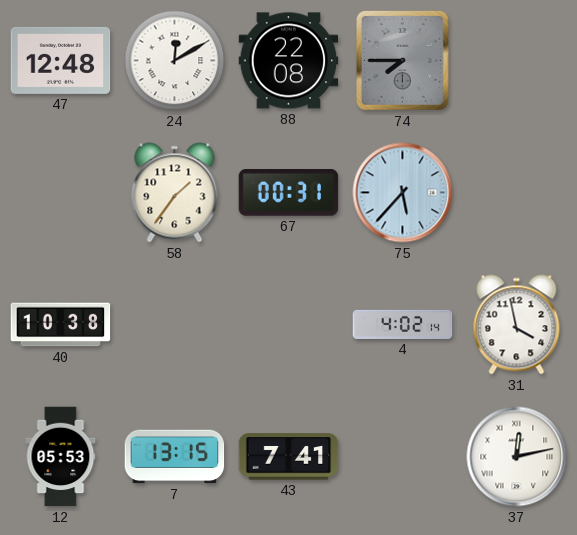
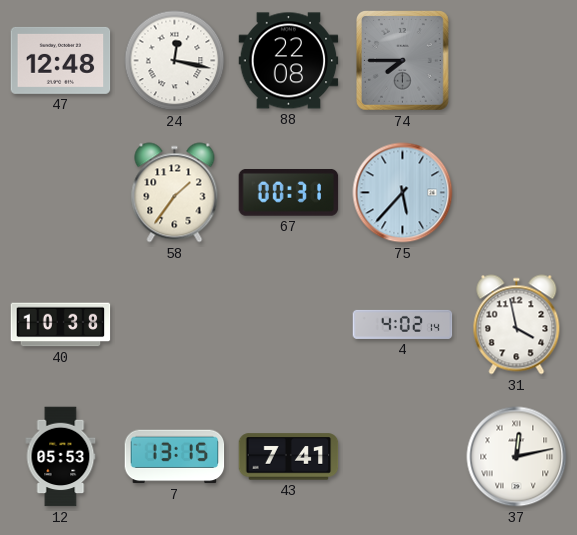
24: 12:10 -> 12:17 (175, 61)
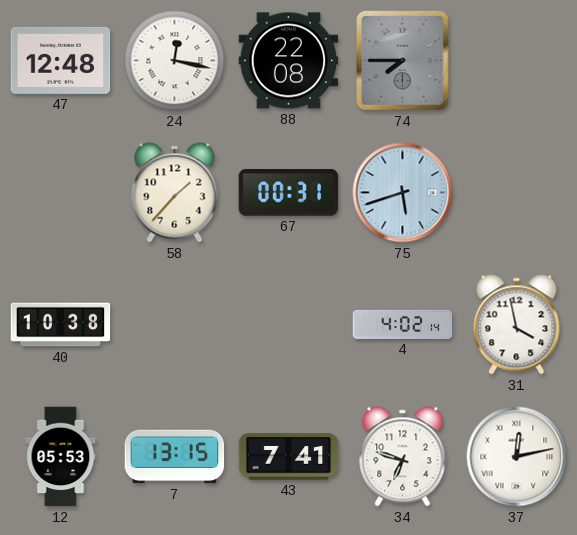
58: 1:36 -> 1:37 (175, 193)
75: 5:37 -> 5:42 (403, 193)
34: none -> 6:48 (403, 457)
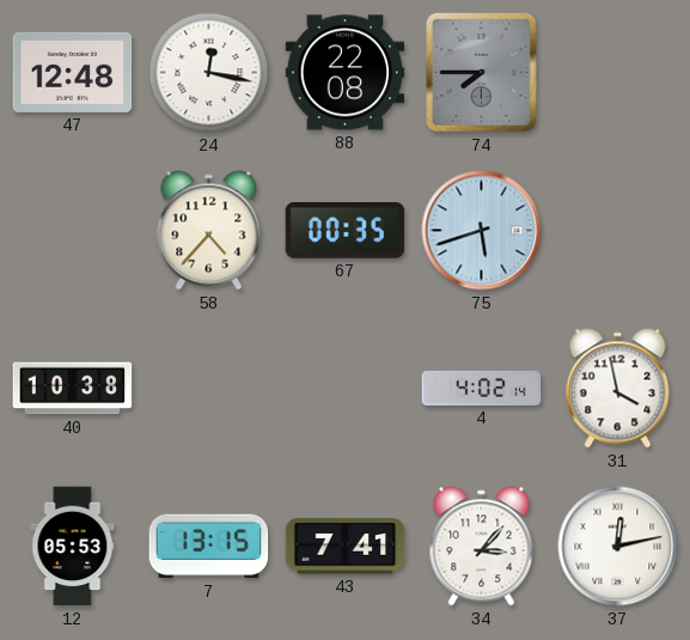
58: 1:37 -> 4:37 (209, 231)
67: 00:31 -> 00:35 (346, 231)
34: 6:48 -> 3:07 (482, 547)
